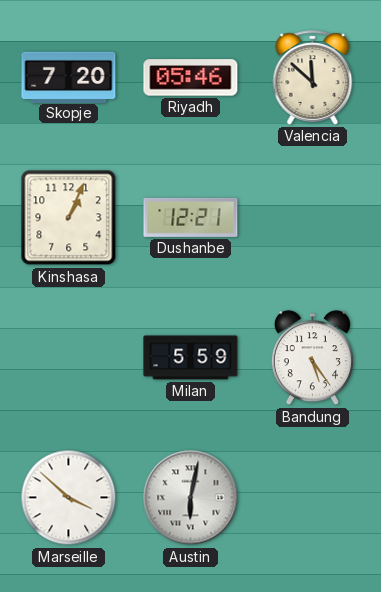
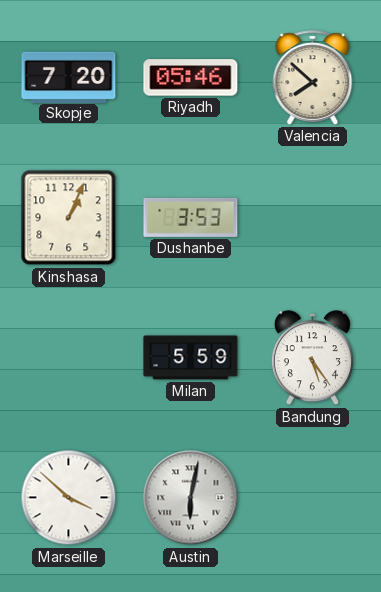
Valencia: 11:52 -> 7:52 (313, 78)
Dushanbe: 12:21 -> 3:53 (191, 217)
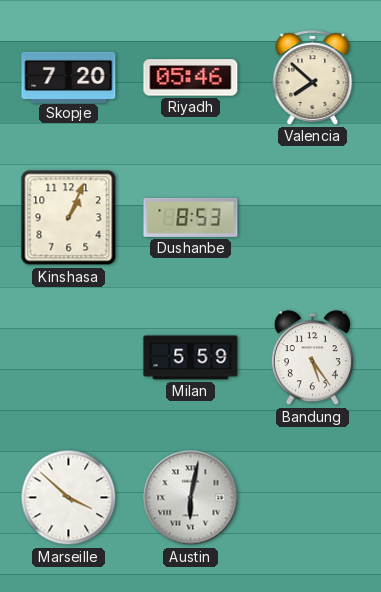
Dushanbe: 3:53 -> 8:53 (191, 217)
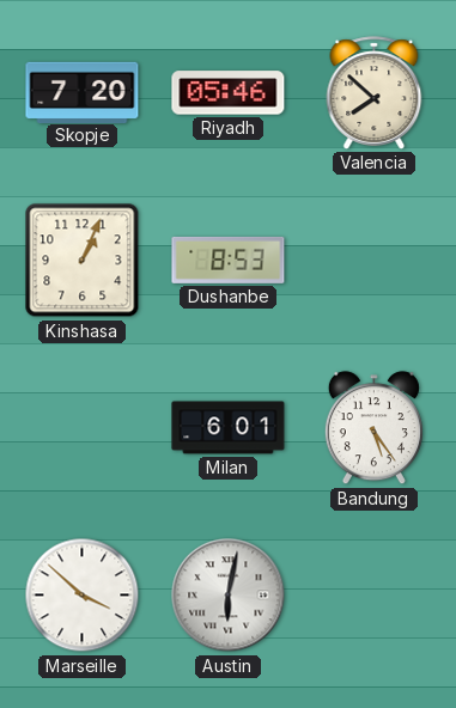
Milan: 5:59 -> 6:01 (229, 428)
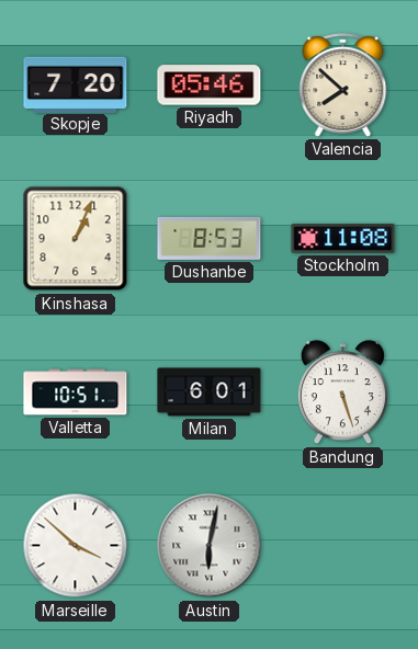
Stockholm: none -> 11:08 (343, 239)
Valletta: none -> 10:51 (76, 392)
Bandung: 5:24 -> 5:27 (342, 392)
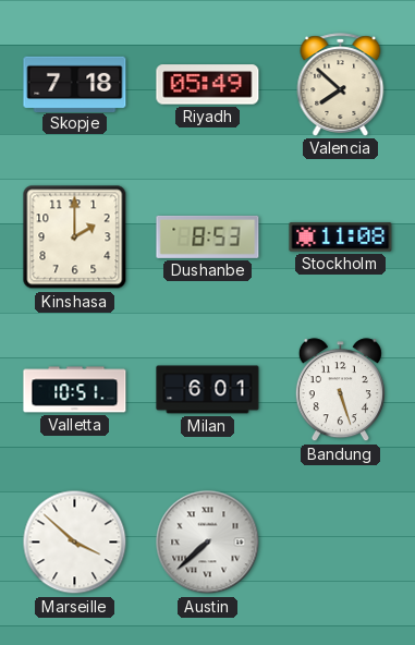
Skopje: 7:20 -> 7:18 (75, 84)
Riyadh: 05:46 -> 05:49 (208, 85)
Kinshasa: 1:04 -> 2:00 (75, 238)
Austin: 6:02 -> 7:38 (208, 543)
